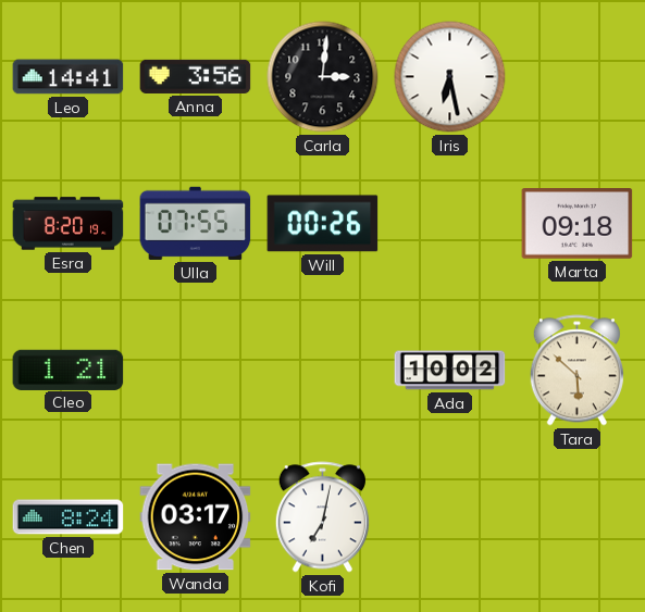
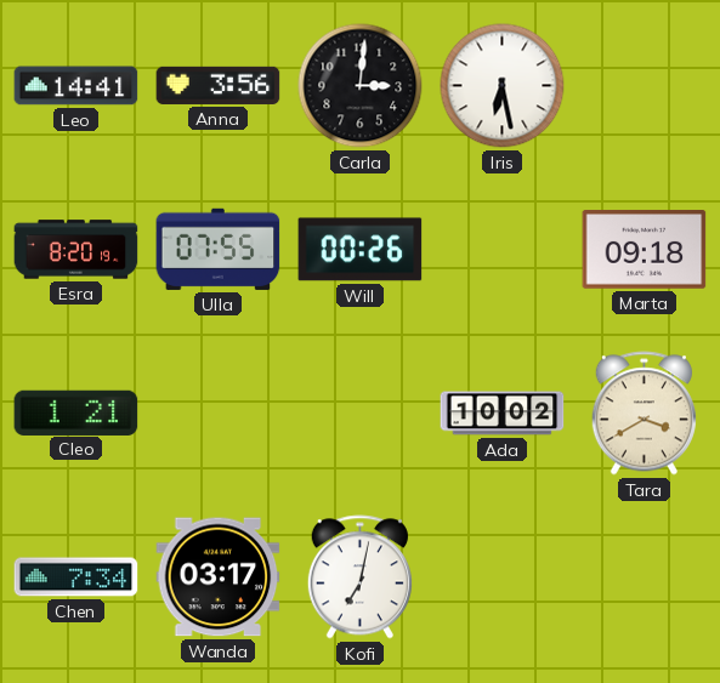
Tara: 5:52 -> 3:40 (644, 414)
Chen: 8:24 -> 7:34 (76, 577)
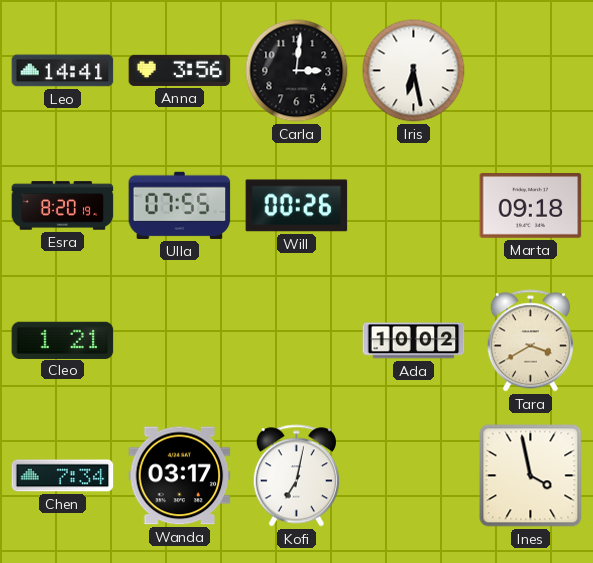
Ines: none -> 3:58 (531, 476)
